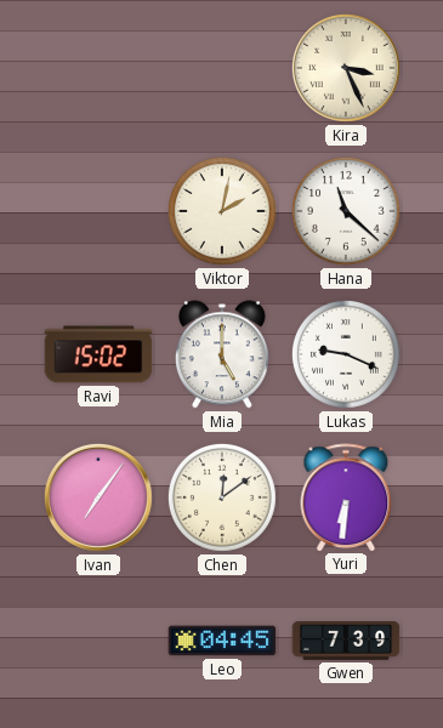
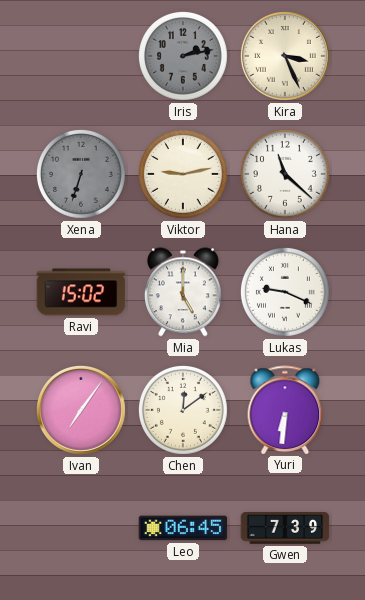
Iris: none -> 2:13 (183, 56)
Xena: none -> 6:33 (81, 174)
Viktor: 2:02 -> 9:13 (183, 174)
Leo: 04:45 -> 06:45 (183, 528)
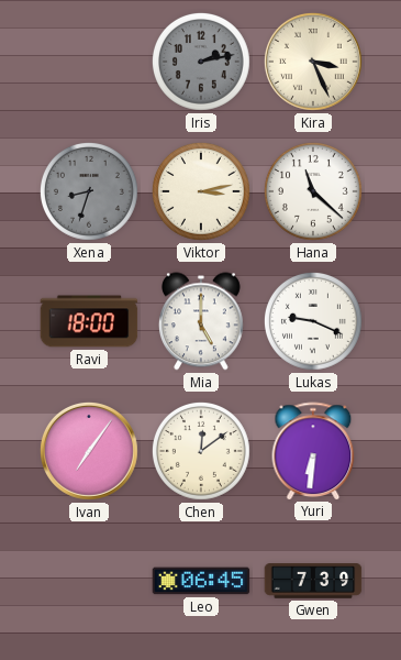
Xena: 6:33 -> 8:33 (89, 191)
Viktor: 9:13 -> 3:13 (201, 191)
Ravi: 15:02 -> 18:00 (89, 321)
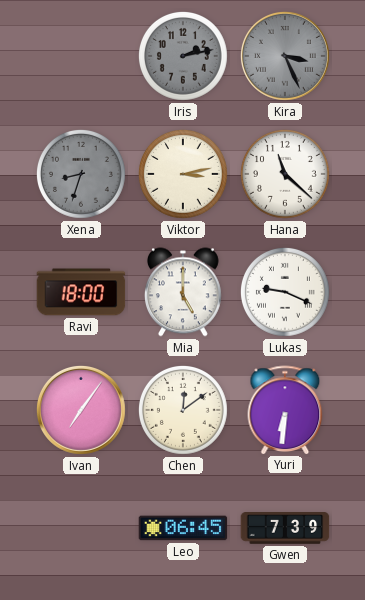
Kira dial: cream -> grey (285, 56)
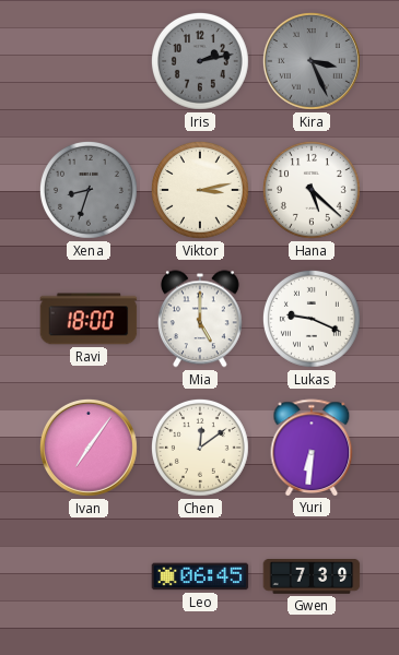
Hana: 11:22 -> 5:22 (312, 190)
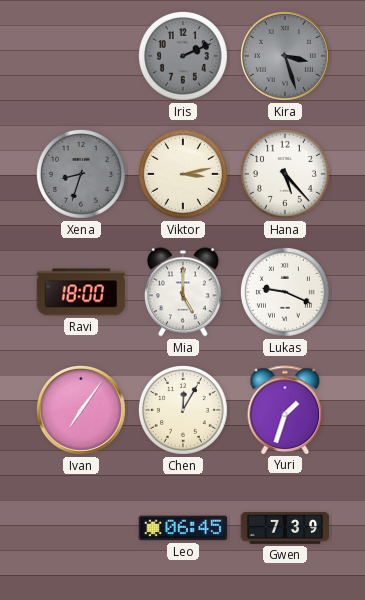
Iris: 2:13 -> 2:11 (183, 56)
Kira: 3:26 -> 3:27 (285, 56)
Hana: 5:22 -> 5:23 (285, 174)
Chen: 12:09 -> 12:05 (183, 410)
Yuri: 6:31 -> 1:33 (285, 410)
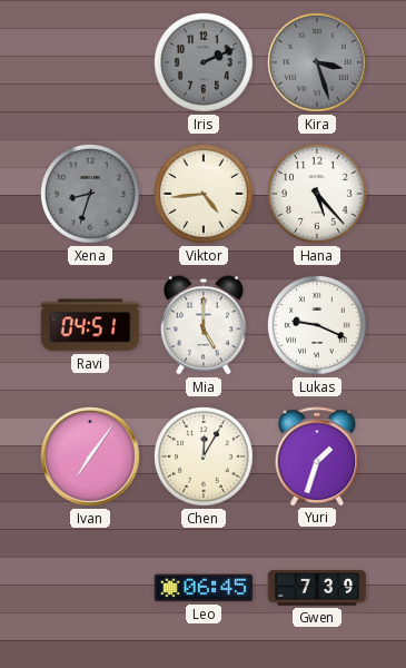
Viktor: 3:13 -> 4:44 (204, 194)
Ravi: 18:00 -> 04:51 (90, 325)
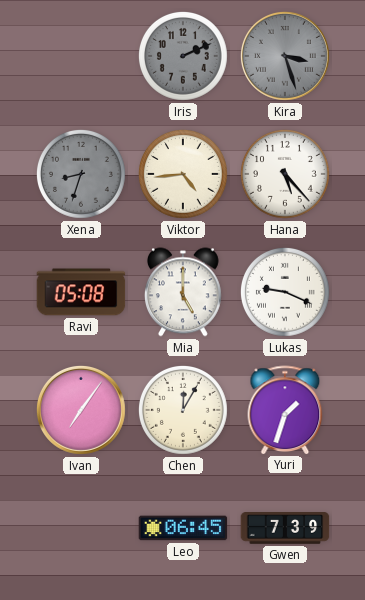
Ravi: 04:51 -> 05:08 (81, 292)
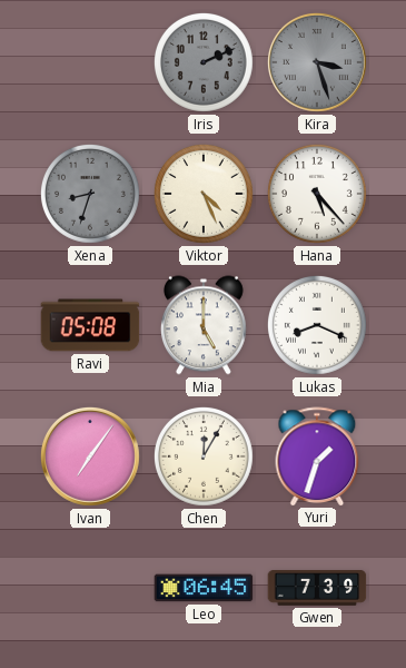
Viktor: 4:44 -> 4:26 (204, 194)
Lukas: 9:19 -> 8:19 (317, 325)
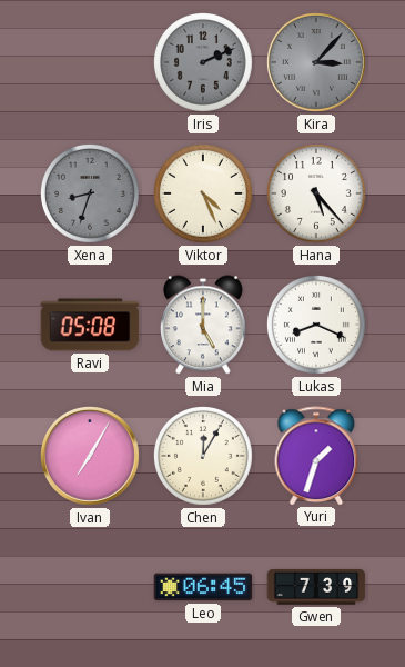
Kira: 3:27 -> 3:07 (316, 62)
Ivan: 7:06 -> 7:05 (90, 456)
